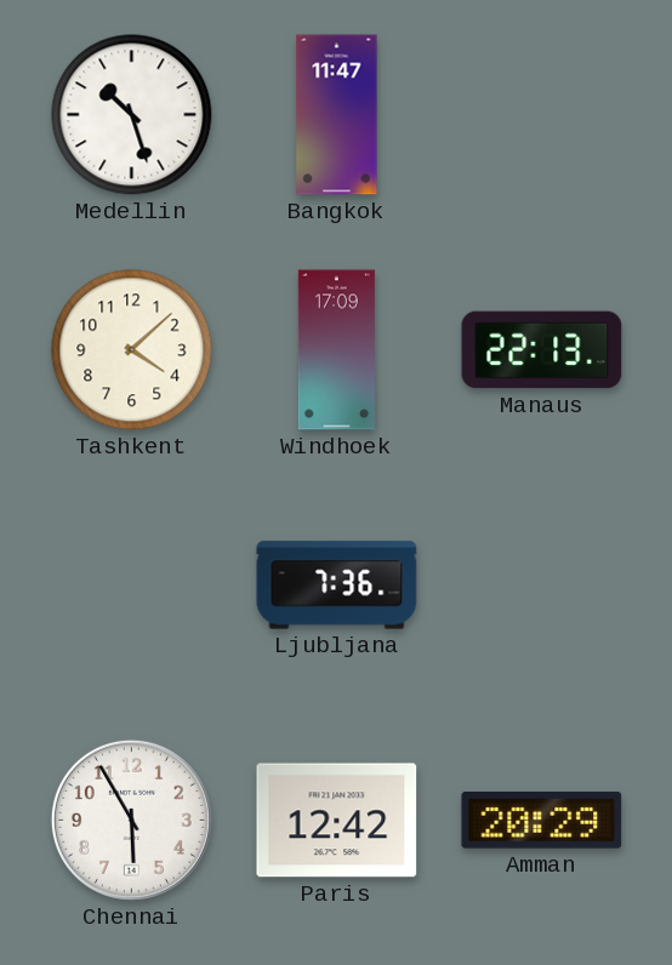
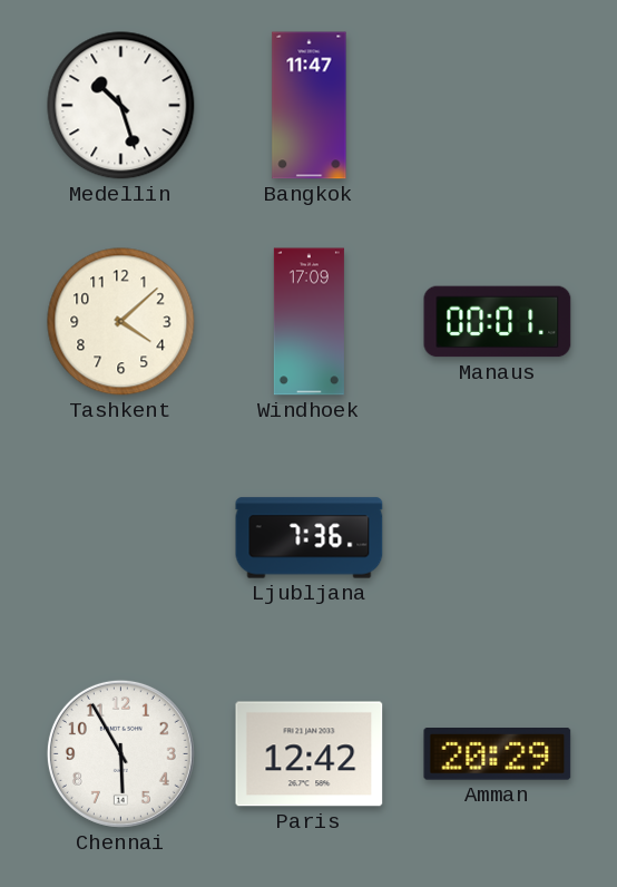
Manaus: 22:13 -> 00:01 (498, 322)
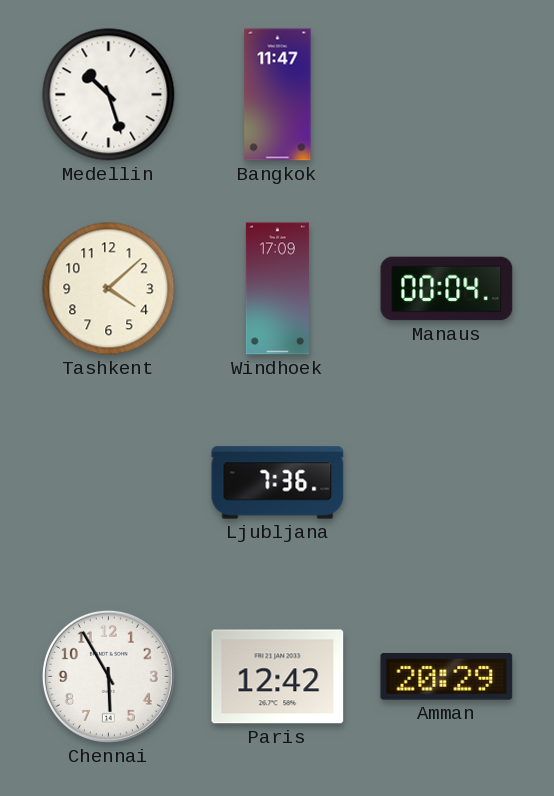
Manaus: 00:01 -> 00:04 (447, 289)
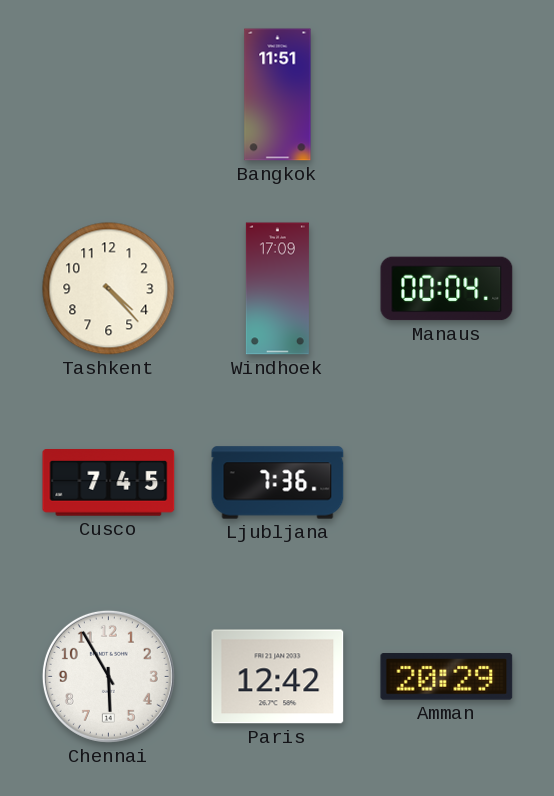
Medellin: 10:27 -> none (109, 95)
Bangkok: 11:47 -> 11:51 (278, 95)
Tashkent: 4:08 -> 4:23 (109, 289)
Cusco: none -> 7:45 (109, 483)
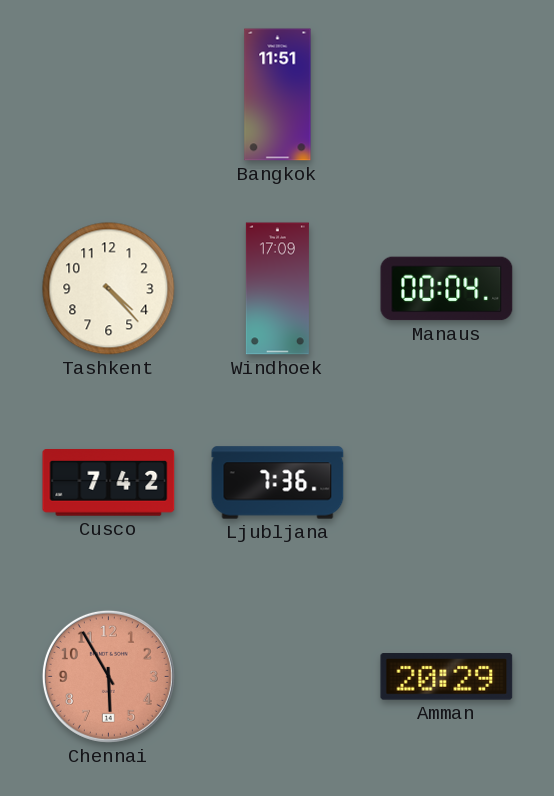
Cusco: 7:45 -> 7:42 (109, 483)
Chennai dial: white -> salmon (108, 676)
Paris: 12:42 -> none (278, 677)
